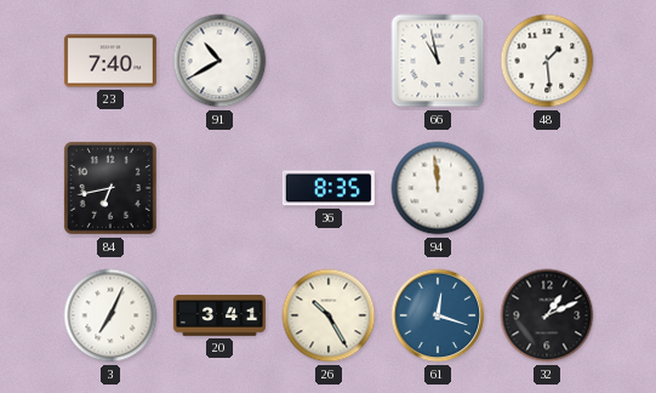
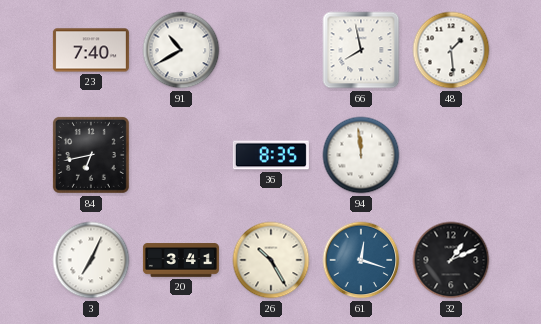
66: 10:58 -> 7:58 (361, 50)
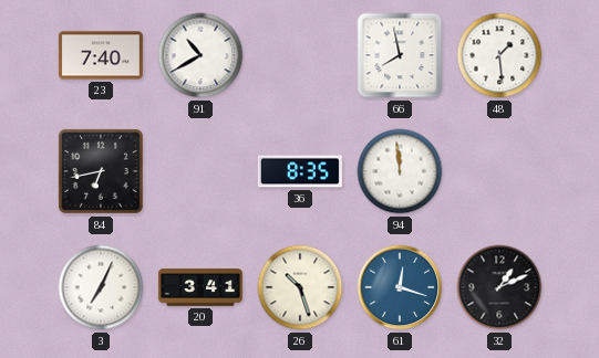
26: 10:25 -> 10:27 (300, 287)
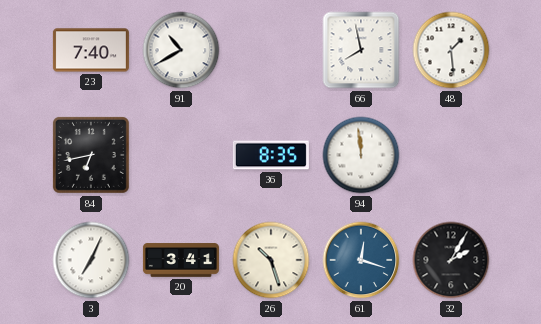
32: 1:11 -> 2:05 (451, 260)
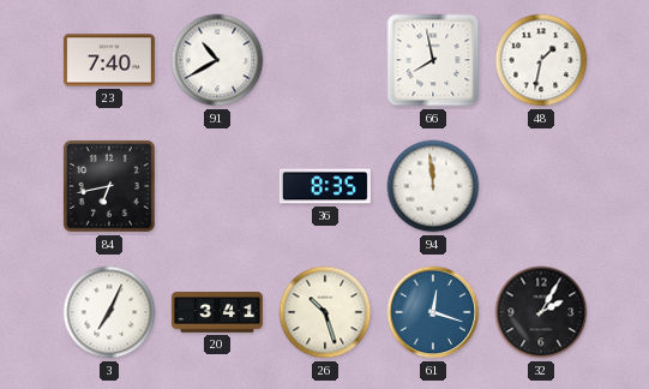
48: 1:29 -> 1:32 (541, 60)
